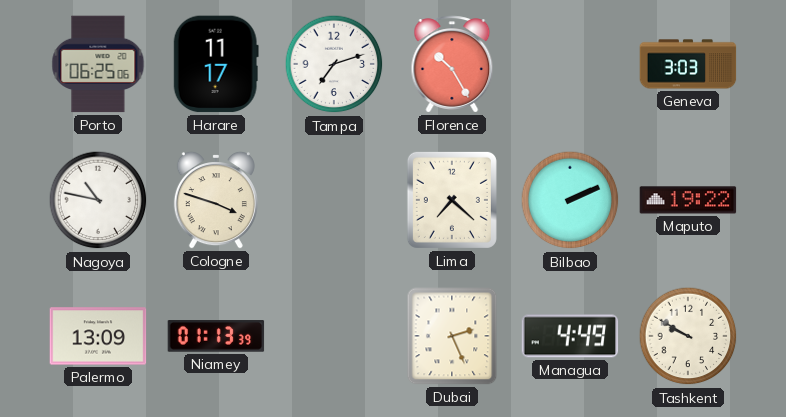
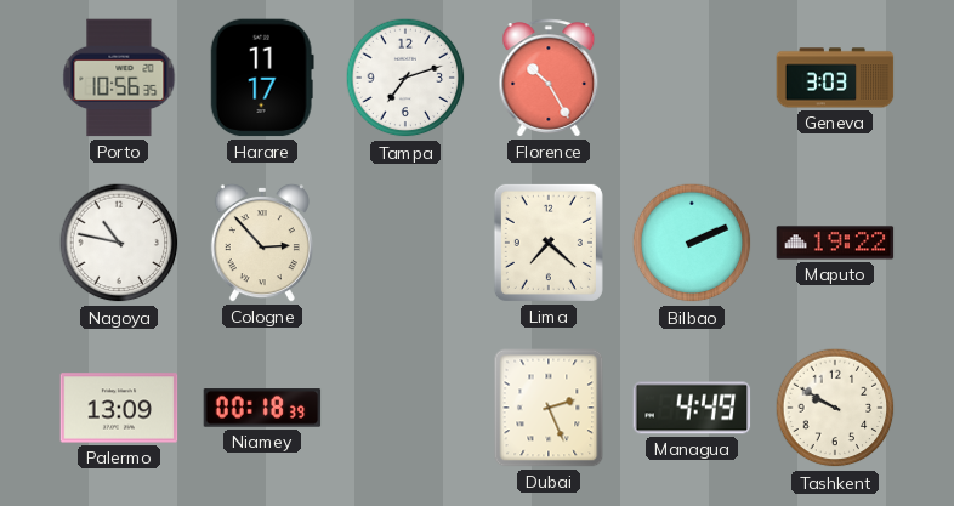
Porto: 06:25 -> 10:56 (119, 78)
Cologne: 3:48 -> 2:53 (262, 243)
Niamey: 01:13 -> 00:18 (262, 408)
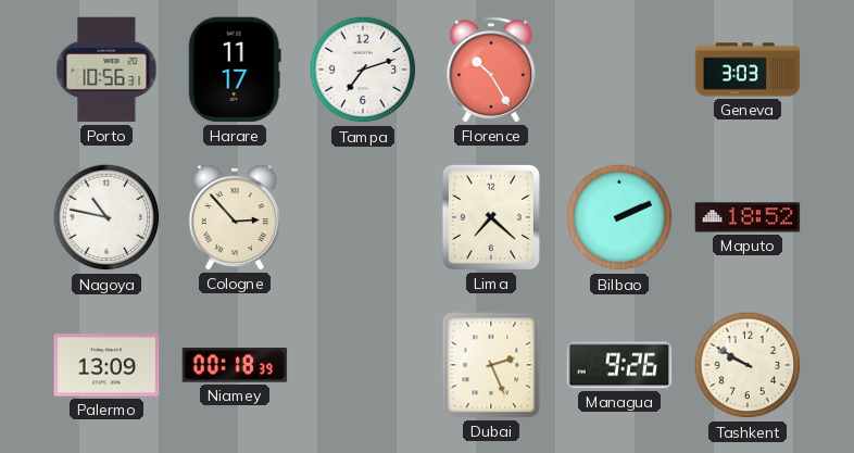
Porto: 10:56:35 -> 10:56:31 (106, 70)
Maputo: 19:22 -> 18:52 (748, 217)
Managua: 4:49 -> 9:26 (619, 365)
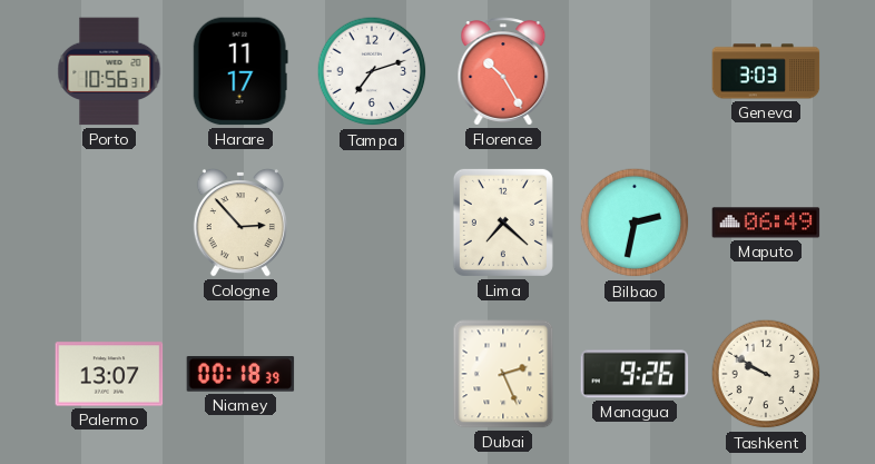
Nagoya: 10:47 -> none (106, 217)
Bilbao: 2:11 -> 2:32 (635, 223)
Maputo: 18:52 -> 06:49 (766, 223)
Palermo: 13:09 -> 13:07 (109, 374)
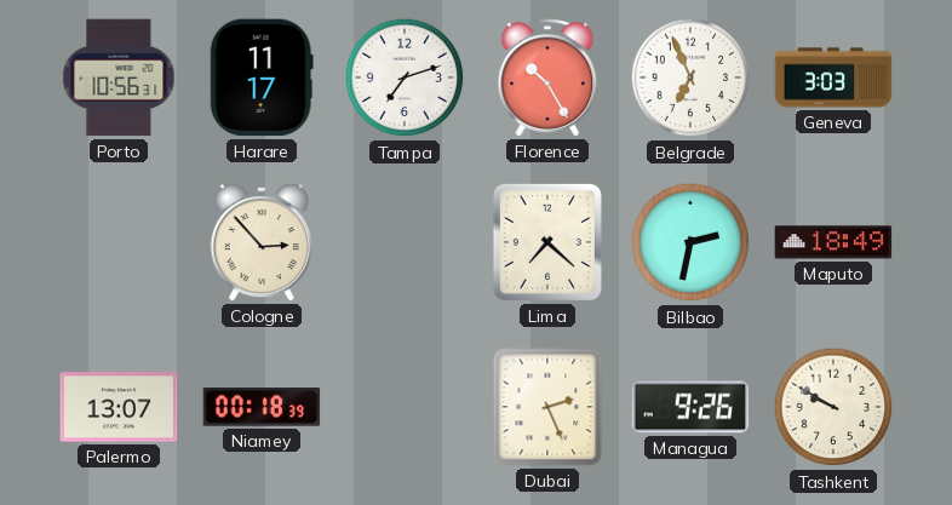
Belgrade: none -> 6:56 (690, 78)
Maputo: 06:49 -> 18:49 (833, 242)
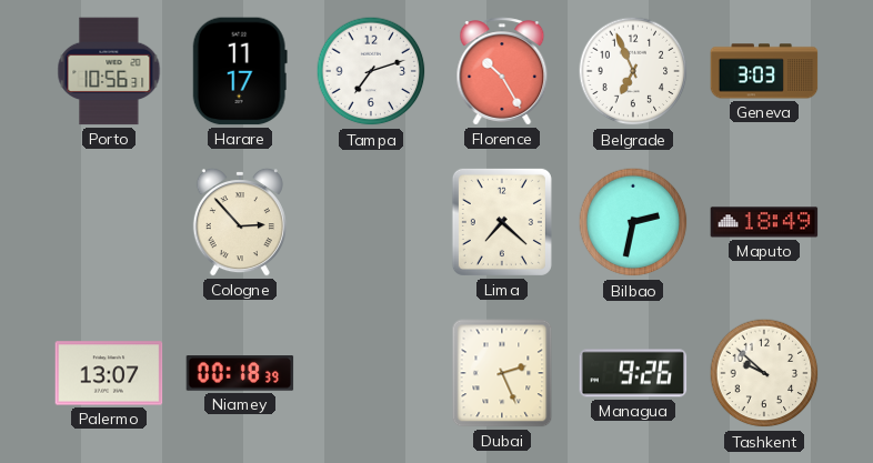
Tashkent: 9:50 -> 9:52 (764, 373)
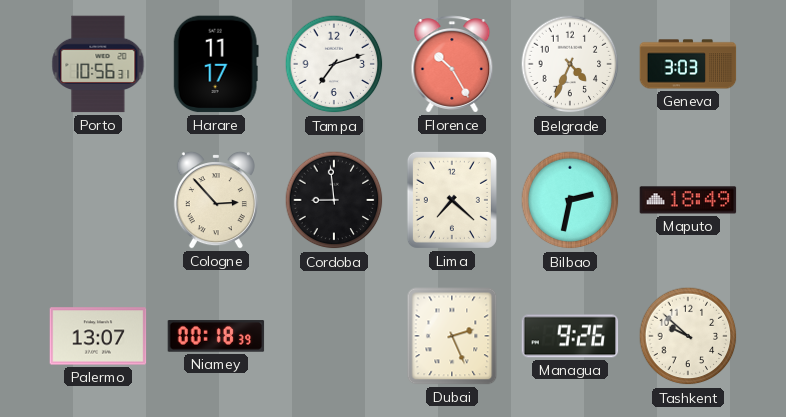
Belgrade: 6:56 -> 4:34 (570, 64)
Cordoba: none -> 8:59 (334, 200)
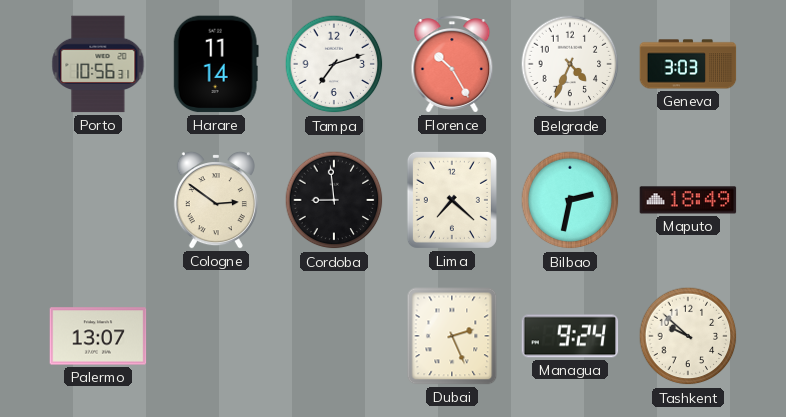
Harare: 11:17 -> 11:14 (216, 64)
Cologne: 2:53 -> 2:51 (216, 200)
Niamey: 00:18 -> none (216, 336)
Managua: 9:26 -> 9:24 (570, 336)
